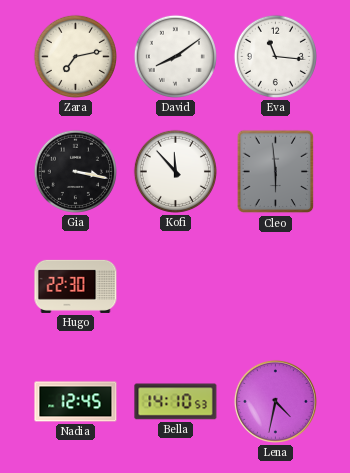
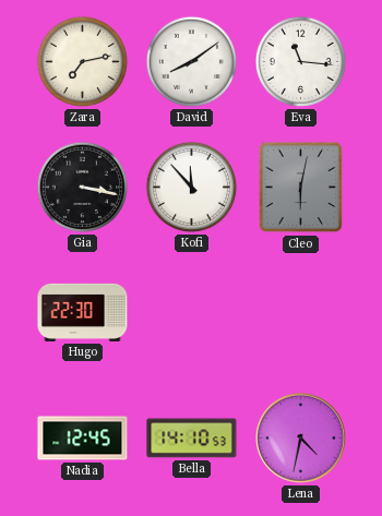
Cleo: 5:59 -> 6:02 (301, 188)
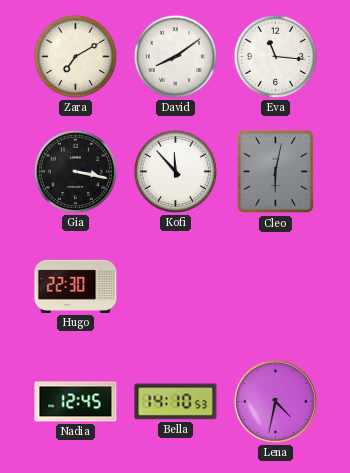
Zara: 7:13 -> 7:10 (75, 56)
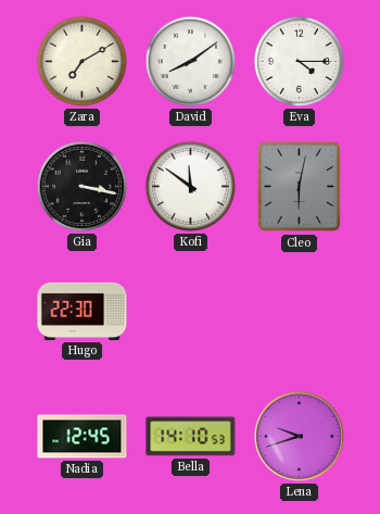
Eva: 11:16 -> 4:15 (299, 61)
Kofi: 11:53 -> 11:51 (190, 186)
Lena: 4:32 -> 9:42 (299, 436)
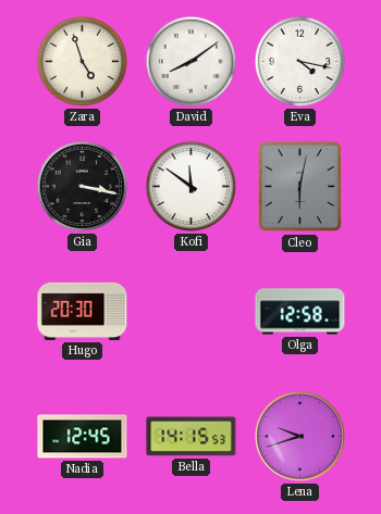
Zara: 7:10 -> 4:57 (82, 61)
Eva: 4:15 -> 4:17 (299, 61)
Hugo: 22:30 -> 20:30 (83, 311)
Olga: none -> 12:58 (300, 312)
Bella: 14:10 -> 14:15 (192, 437)
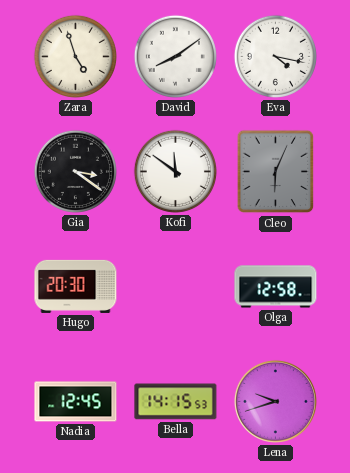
Gia: 3:17 -> 3:21 (75, 171)
Cleo: 6:02 -> 6:04 (276, 172)
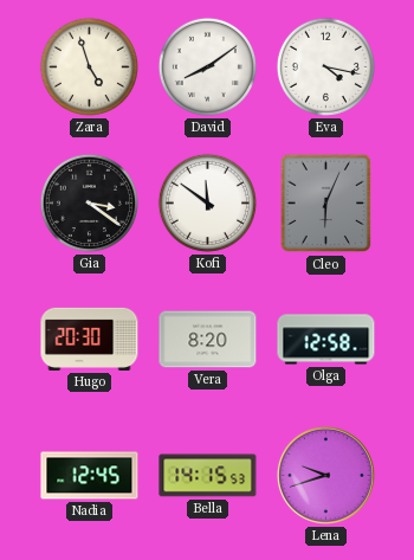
Vera: none -> 8:20 (208, 340)
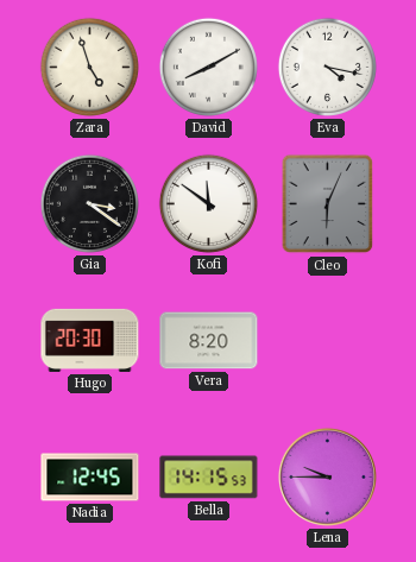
David: 8:09 -> 8:10 (208, 67)
Olga: 12:58 -> none (326, 340)
Lena: 9:42 -> 9:45 (327, 476)
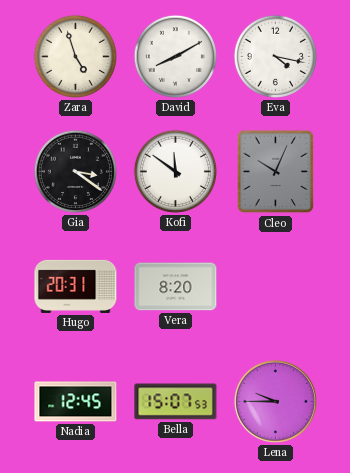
Cleo: 6:04 -> 10:04 (276, 172)
Hugo: 20:30 -> 20:31 (76, 286)
Bella: 14:15 -> 15:07 (176, 402)
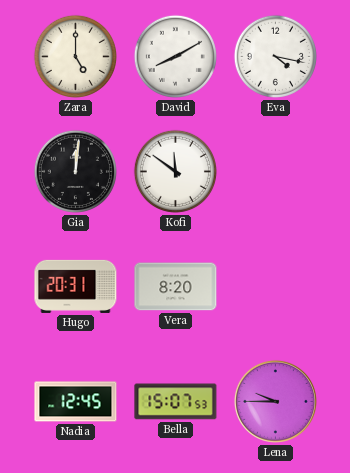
Zara: 4:57 -> 5:00 (75, 56)
Gia: 3:21 -> 12:01 (75, 171)
Cleo: 10:04 -> none (276, 172)
